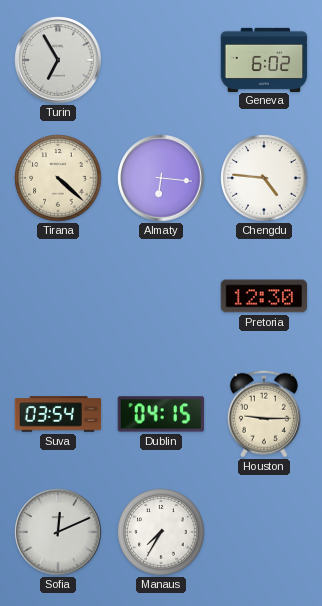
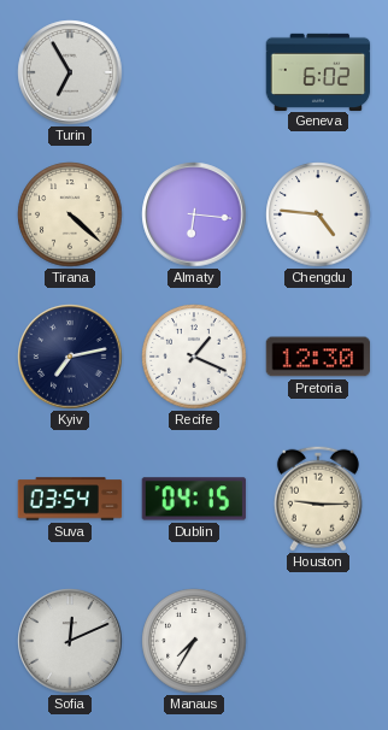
Kyiv: none -> 7:13 (70, 357)
Recife: none -> 1:19 (194, 357)
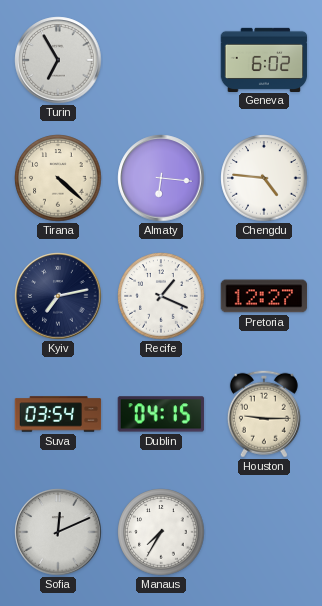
Pretoria: 12:30 -> 12:27 (264, 296)
